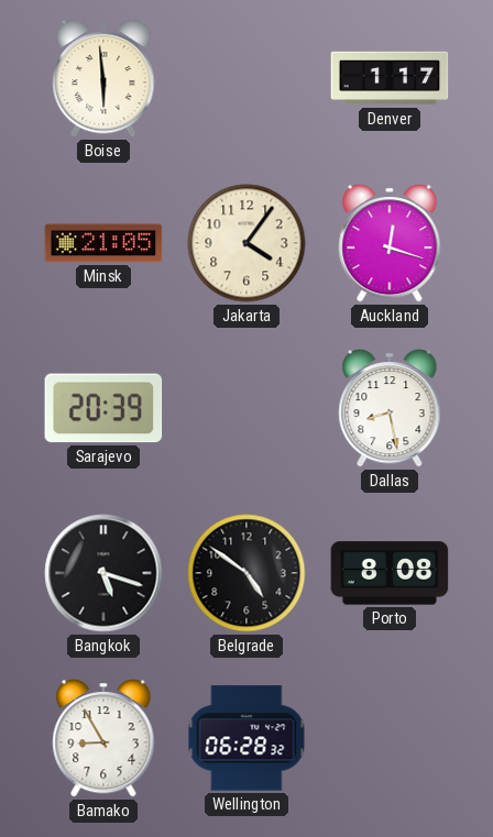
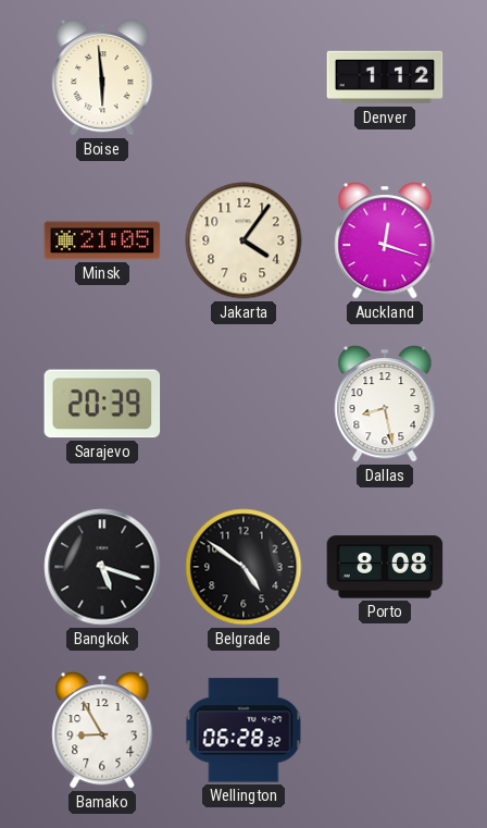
Denver: 1:17 -> 1:12 (385, 77)
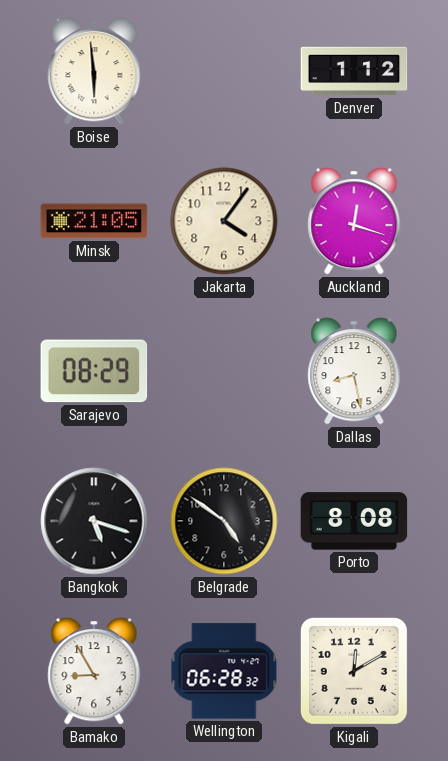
Sarajevo: 20:39 -> 08:29 (94, 371)
Kigali: none -> 12:10 (354, 671)
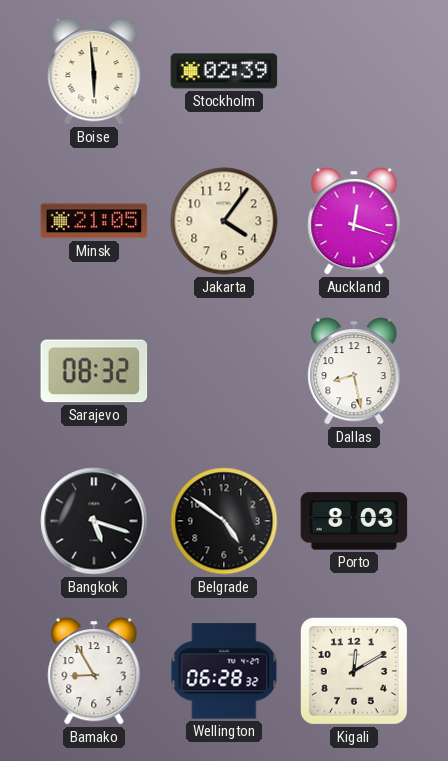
Stockholm: none -> 02:39 (224, 71)
Denver: 1:12 -> none (354, 71)
Sarajevo: 08:29 -> 08:32 (94, 371)
Porto: 8:08 -> 8:03 (354, 521)
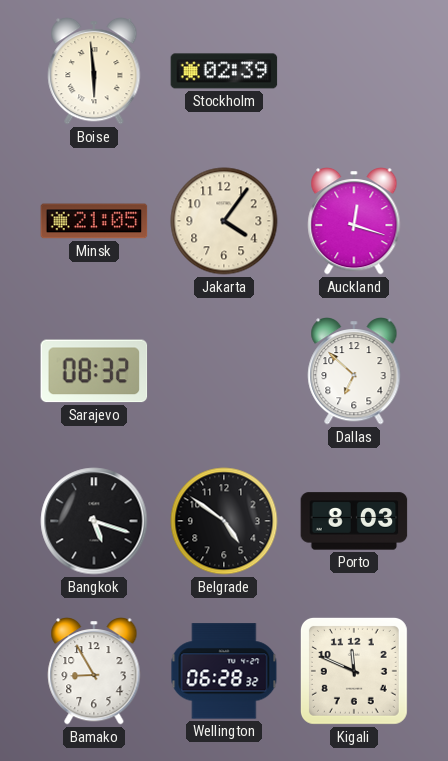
Dallas: 8:28 -> 6:52 (354, 372)
Kigali: 12:10 -> 11:49 (354, 671)
